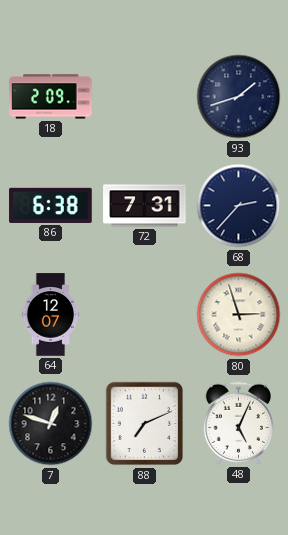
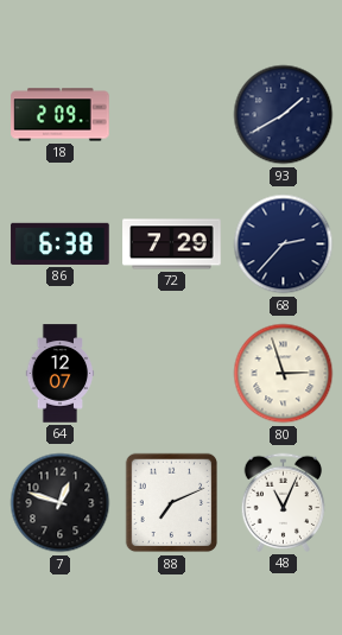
93: 1:42 -> 1:40 (284, 115)
72: 7:31 -> 7:29 (172, 245)
48: 5:04 -> 11:04 (283, 502)
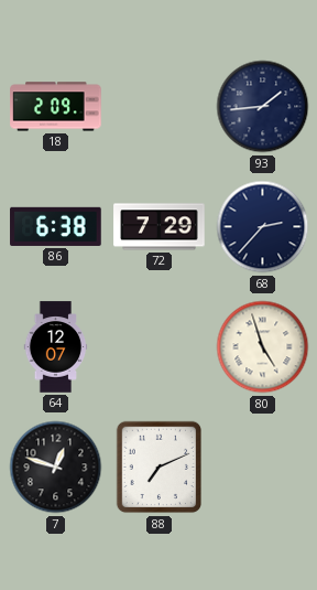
93: 1:40 -> 1:44 (263, 107)
80: 2:57 -> 4:57 (263, 347)
48: 11:04 -> none (283, 502)
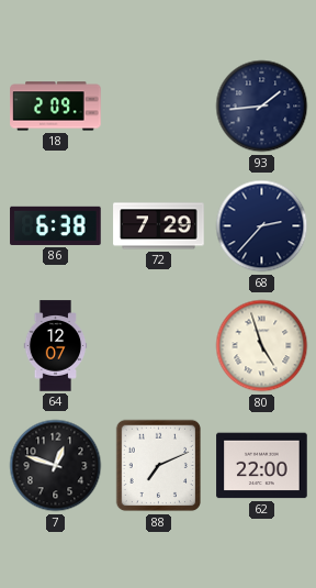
62: none -> 22:00 (262, 466)
